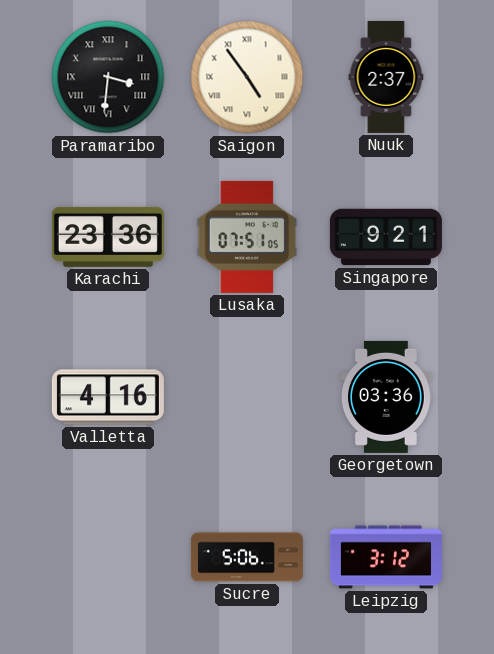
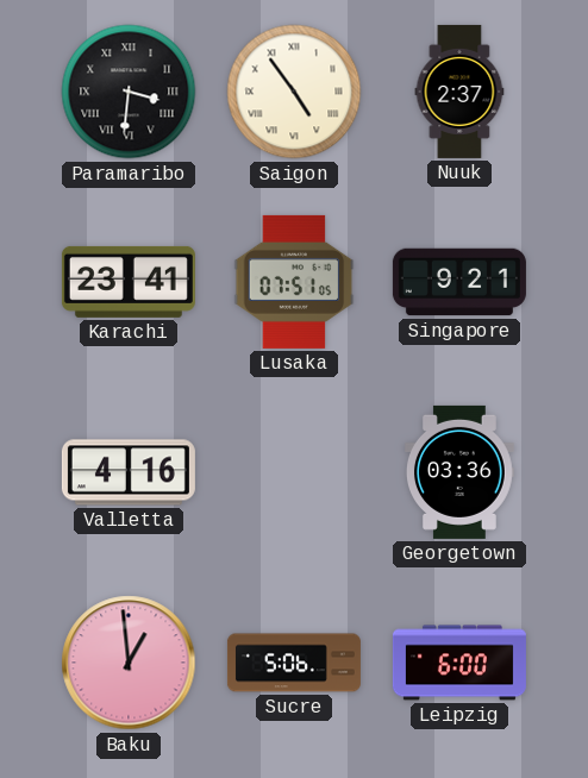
Karachi: 23:36 -> 23:41 (129, 282)
Baku: none -> 12:59 (129, 663)
Leipzig: 3:12 -> 6:00 (459, 663)
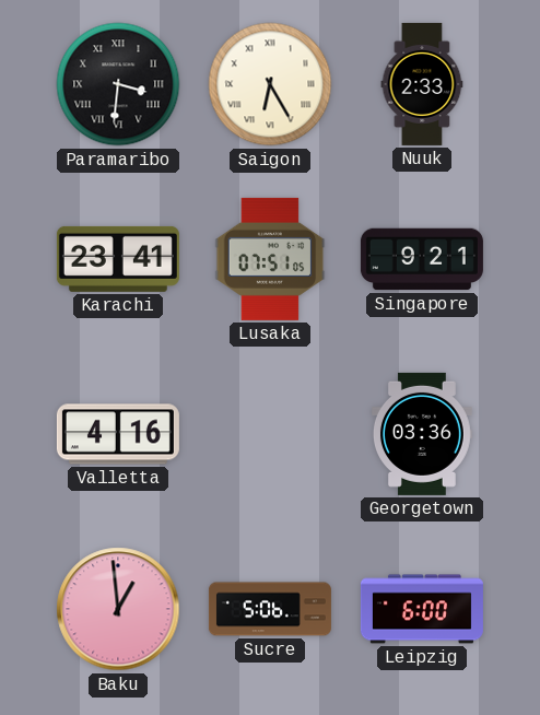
Saigon: 4:54 -> 6:25 (270, 84)
Nuuk: 2:37 -> 2:33 (422, 84)
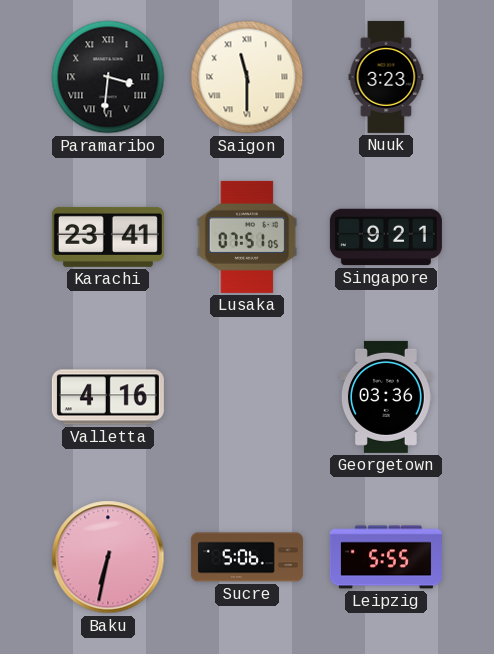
Saigon: 6:25 -> 11:30 (247, 77)
Nuuk: 2:33 -> 3:23 (386, 77)
Baku: 12:59 -> 6:32 (108, 557)
Leipzig: 6:00 -> 5:55 (386, 557)
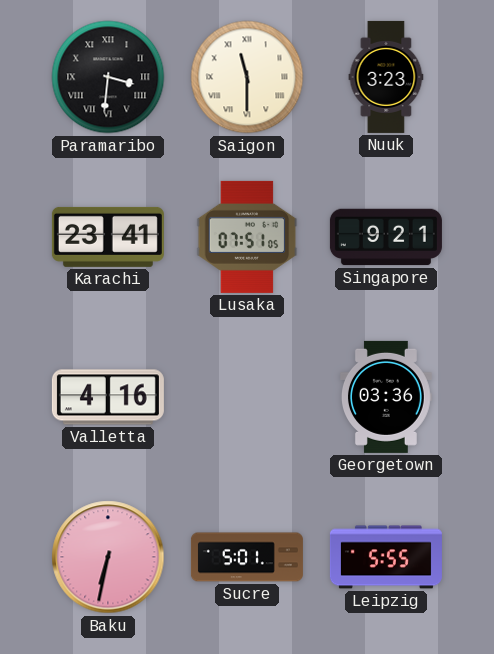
Sucre: 5:06 -> 5:01 (247, 557)
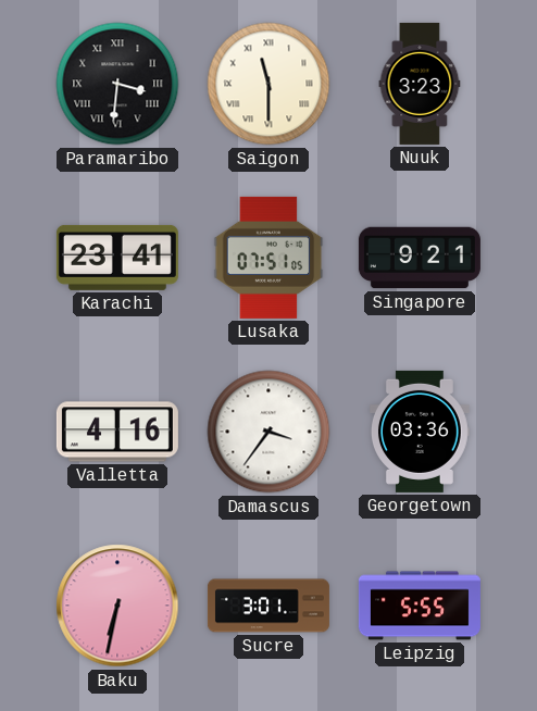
Damascus: none -> 3:36 (268, 432)
Sucre: 5:01 -> 3:01 (268, 606)
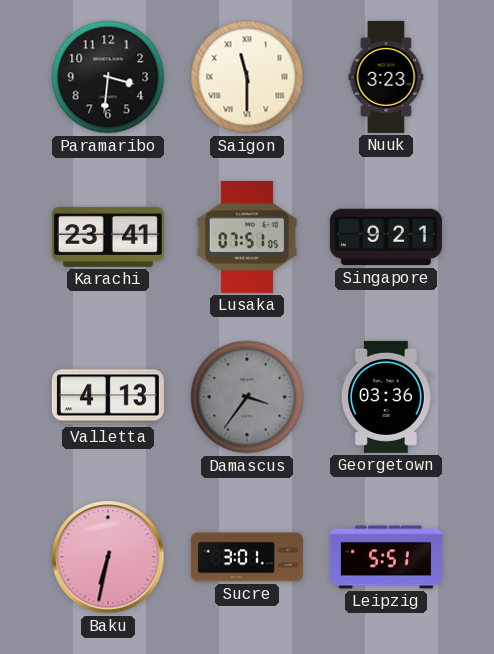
Paramaribo numerals: Roman -> Arabic (108, 77)
Valletta: 4:16 -> 4:13 (108, 397)
Damascus dial: white -> grey (247, 397)
Leipzig: 5:55 -> 5:51 (386, 557)
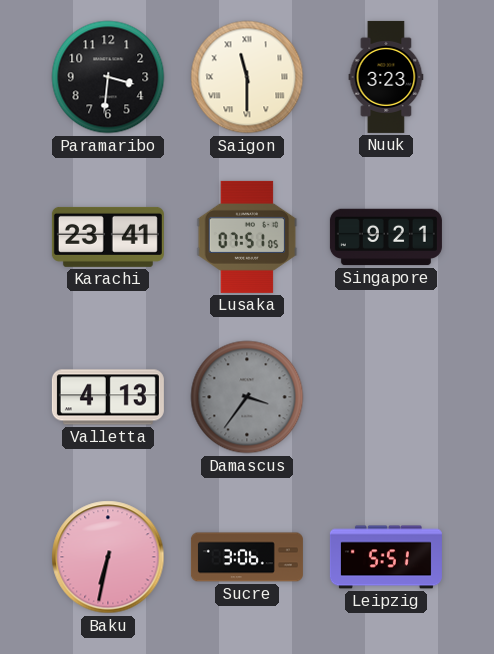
Georgetown: 03:36 -> none (387, 397)
Sucre: 3:01 -> 3:06 (247, 557)
